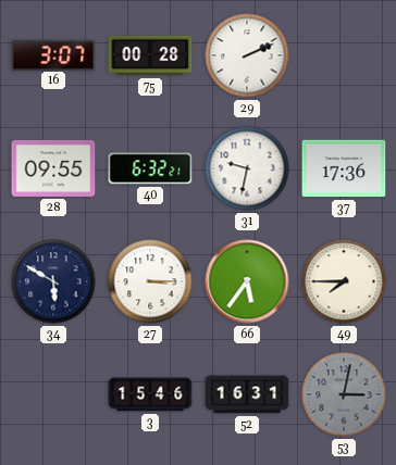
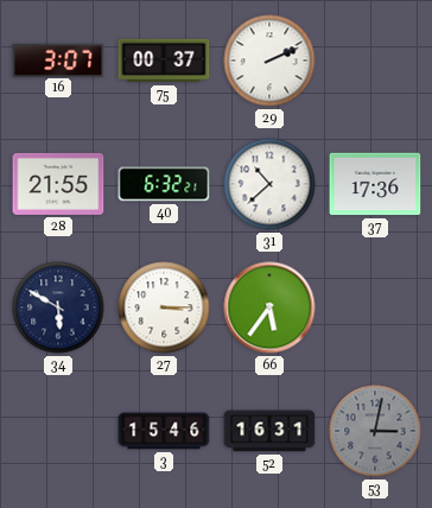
75: 00:28 -> 00:37 (164, 61)
28: 09:55 -> 21:55 (58, 184)
31: 9:32 -> 10:38 (269, 184)
49: 7:45 -> none (344, 281)
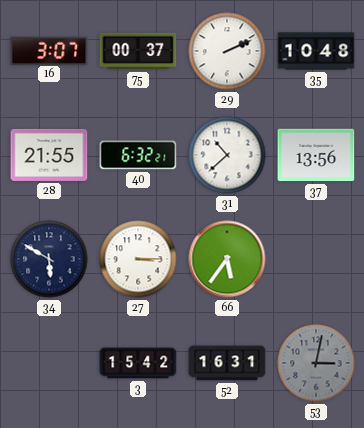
35: none -> 10:48 (316, 51)
37: 17:36 -> 13:56 (316, 155)
3: 15:46 -> 15:42 (138, 363)
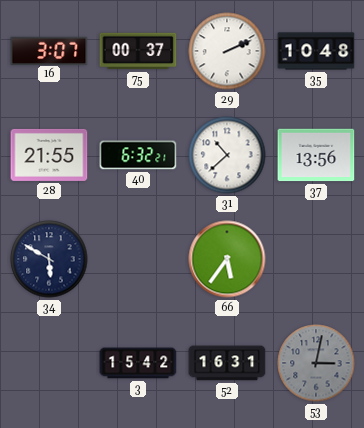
27: 3:15 -> none (138, 259)
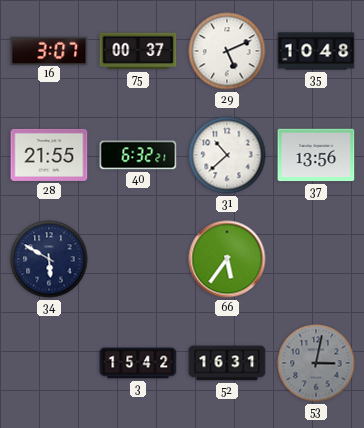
29: 2:11 -> 5:11 (227, 51)
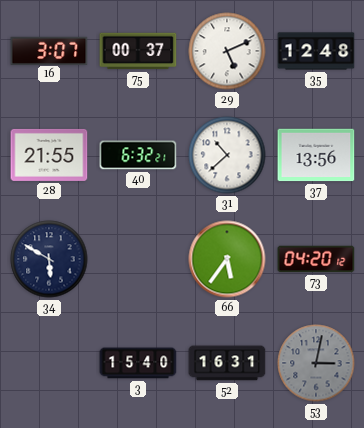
35: 10:48 -> 12:48 (316, 51)
73: none -> 04:20 (316, 259)
3: 15:42 -> 15:40 (138, 363)
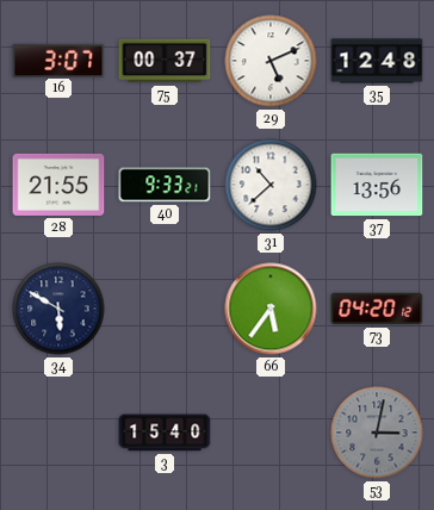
40: 6:32 -> 9:33 (165, 185)
52: 16:31 -> none (227, 363)
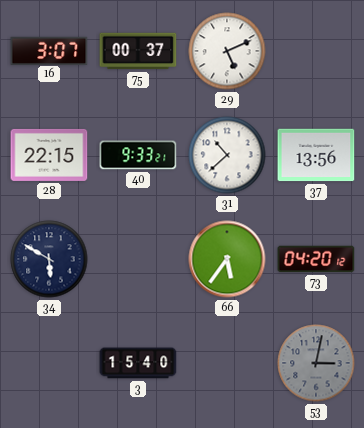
35: 12:48 -> none (377, 61)
28: 21:55 -> 22:15 (49, 155)
